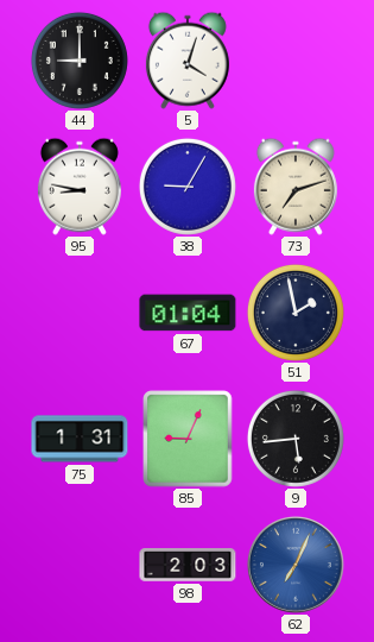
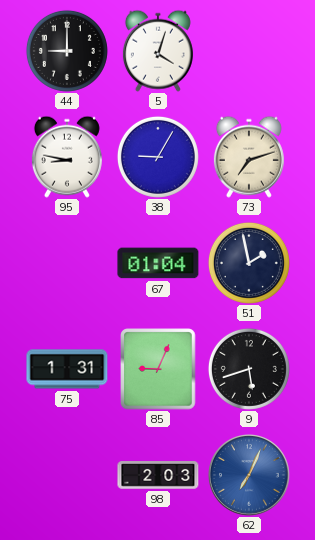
9: 5:44 -> 5:42 (249, 369)
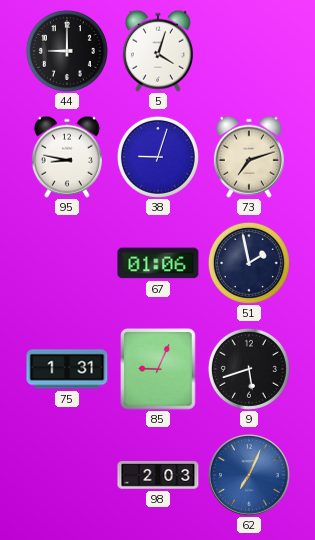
38: 9:05 -> 9:03 (158, 157)
67: 01:04 -> 01:06 (158, 263)
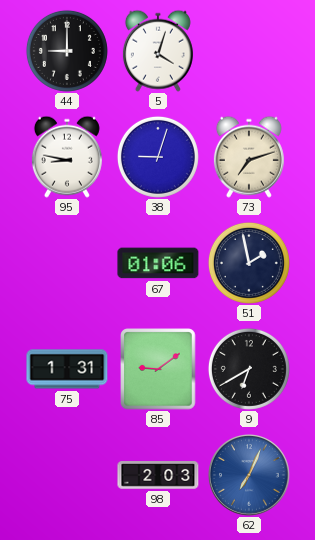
85: 9:04 -> 9:09 (158, 369)
9: 5:42 -> 6:40 (249, 369)
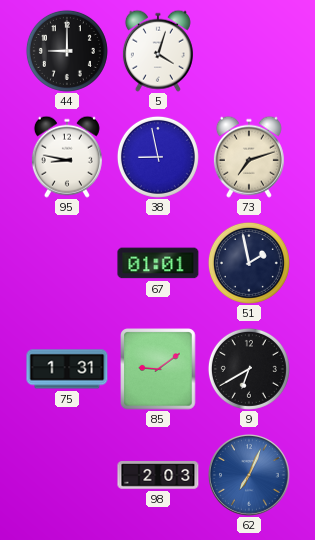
38: 9:03 -> 8:58 (158, 157)
67: 01:06 -> 01:01 (158, 263)
